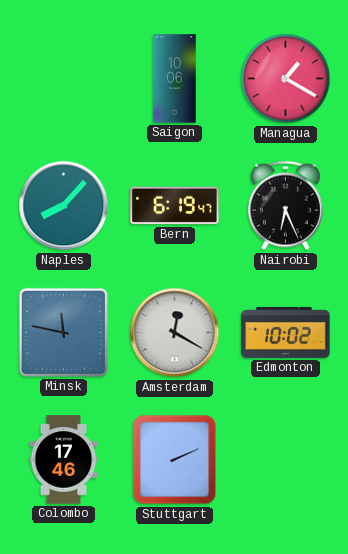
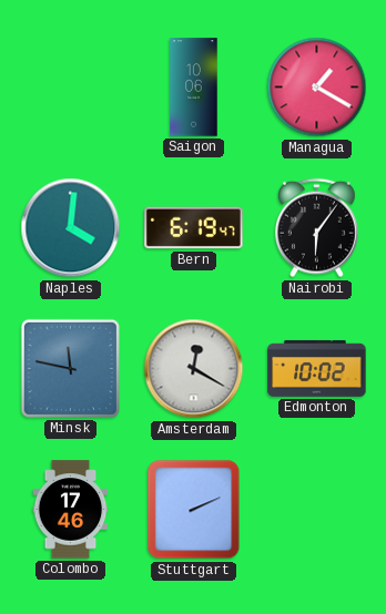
Naples: 8:07 -> 4:01 (71, 228)
Nairobi: 6:26 -> 6:06 (316, 228)
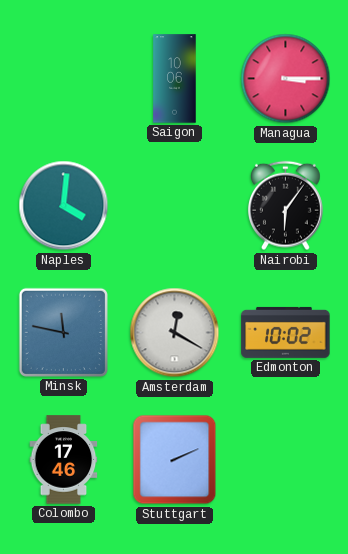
Managua: 1:20 -> 3:15 (286, 79)
Bern: 6:19 -> none (194, 228)
